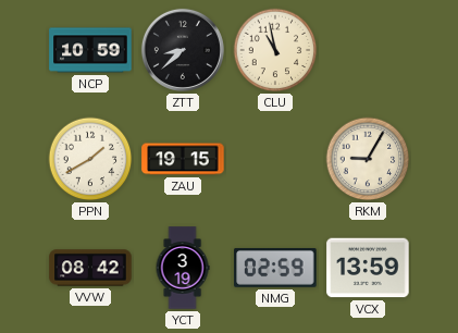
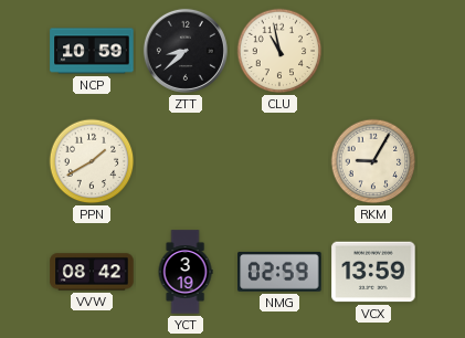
ZAU: 19:15 -> none (183, 159)
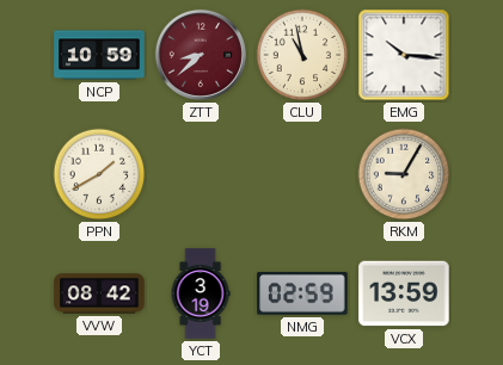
ZTT dial: black -> burgundy (201, 55)
EMG: none -> 10:16 (404, 55)
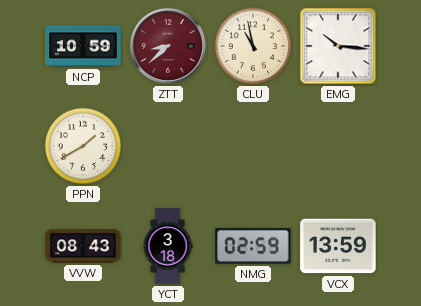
RKM: 9:05 -> none (404, 174)
VVW: 08:42 -> 08:43 (83, 246)
YCT: 3:19 -> 3:18 (168, 246)
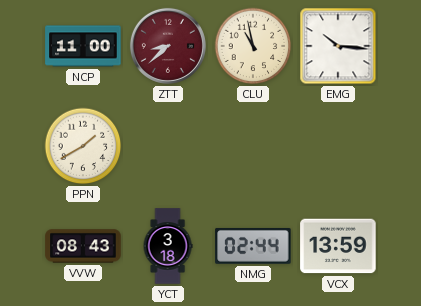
NCP: 10:59 -> 11:00 (83, 46)
NMG: 02:59 -> 02:44 (253, 246)
